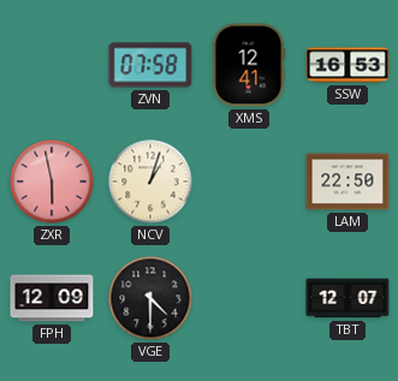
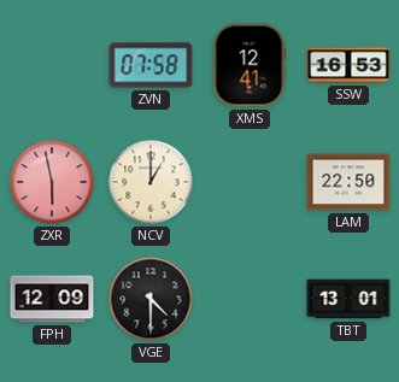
NCV: 1:03 -> 1:00 (151, 182)
TBT: 12:07 -> 13:01 (348, 299)
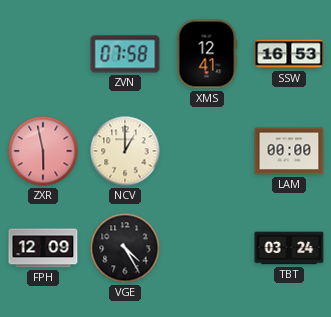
LAM: 22:50 -> 00:00 (289, 151)
VGE: 4:30 -> 4:25 (125, 248)
TBT: 13:01 -> 03:24 (289, 248)
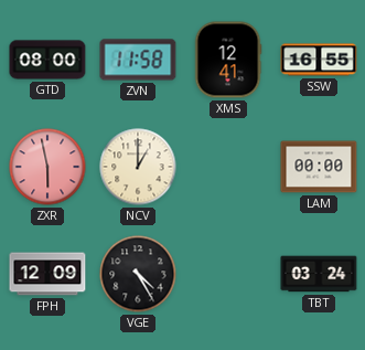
GTD: none -> 08:00 (47, 60)
ZVN: 07:58 -> 11:58 (138, 60)
SSW: 16:53 -> 16:55 (319, 60)
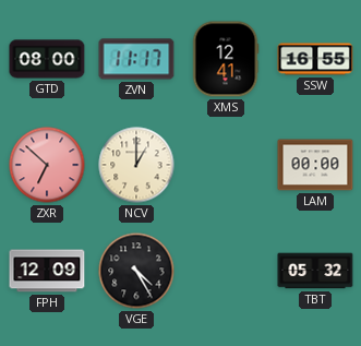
ZVN: 11:58 -> 11:17 (136, 59)
ZXR: 5:58 -> 6:52 (47, 165)
TBT: 03:24 -> 05:32 (315, 271)
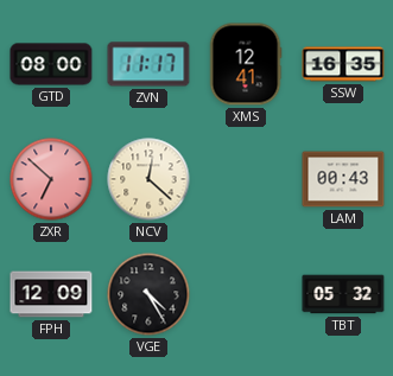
SSW: 16:55 -> 16:35 (343, 64)
NCV: 1:00 -> 12:22 (148, 179)
LAM: 00:00 -> 00:43 (343, 179)
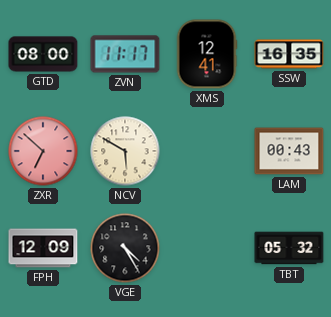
NCV: 12:22 -> 5:50 (125, 151)
